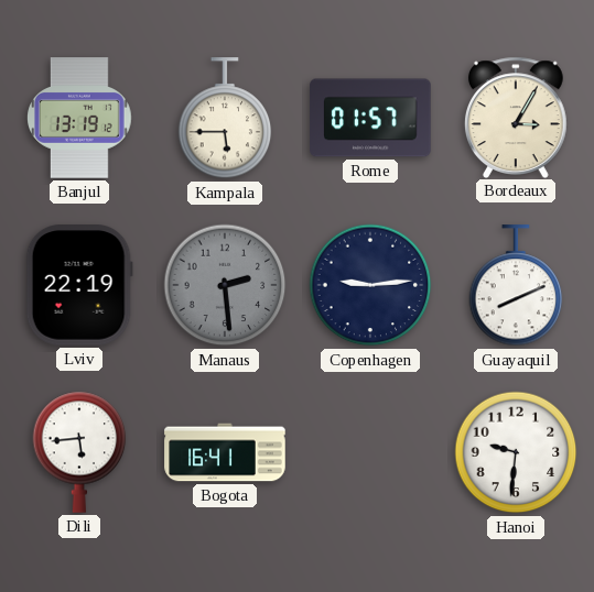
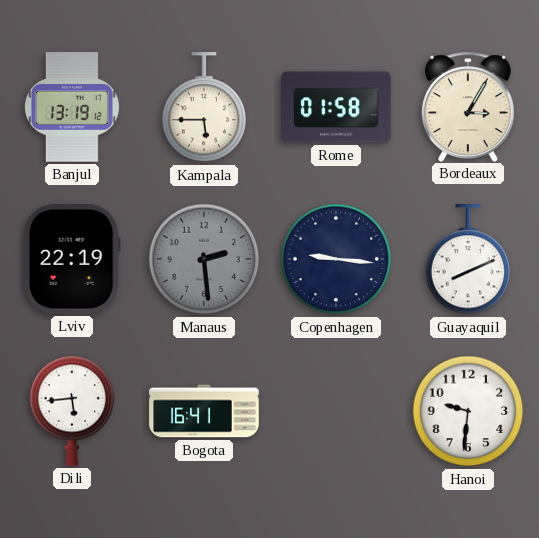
Rome: 01:57 -> 01:58 (336, 107)
Copenhagen: 9:14 -> 9:16 (336, 259)
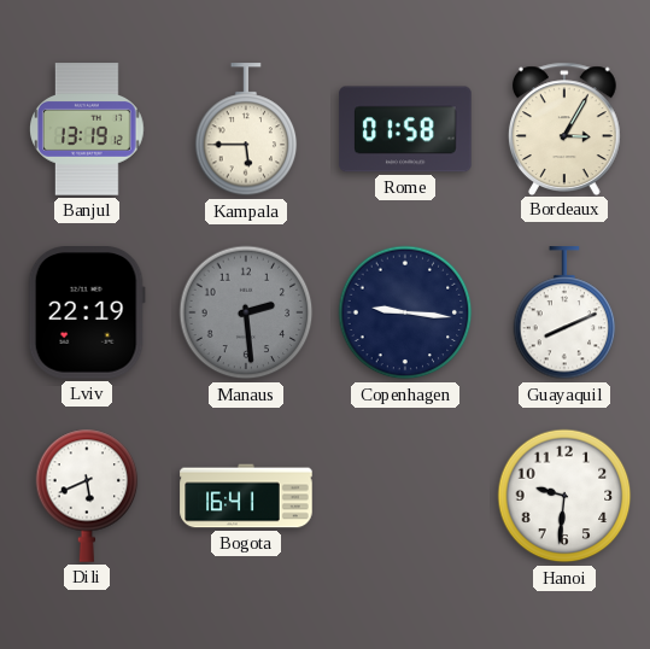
Dili: 5:44 -> 5:41 (87, 496)
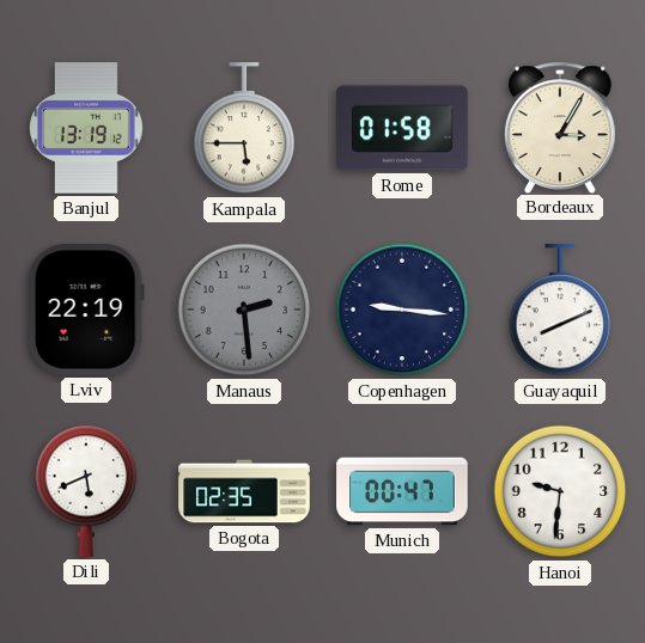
Bogota: 16:41 -> 02:35 (244, 491)
Munich: none -> 00:47 (402, 491)
